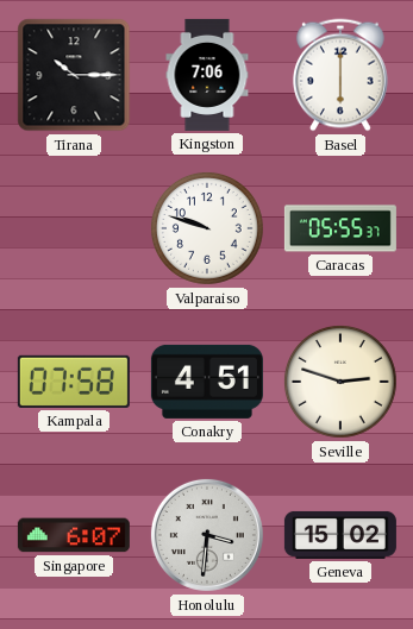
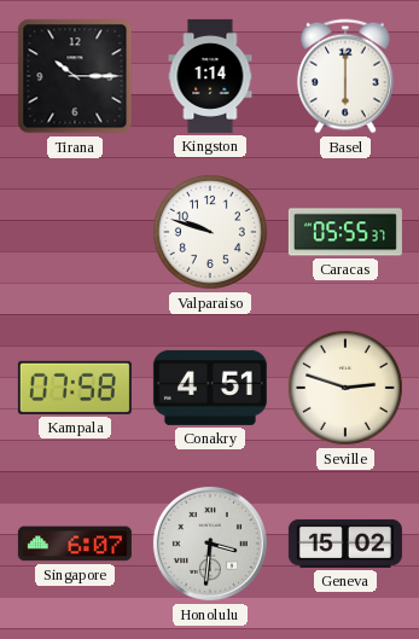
Kingston: 7:06 -> 1:14 (210, 76)
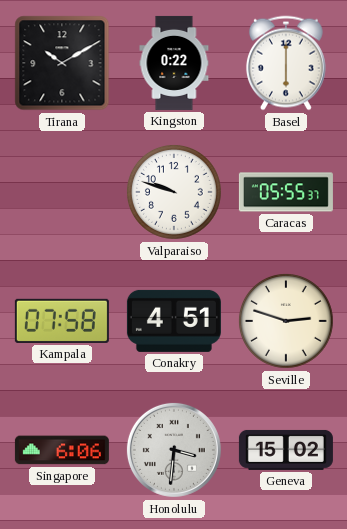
Tirana: 10:15 -> 10:10 (62, 63)
Kingston: 1:14 -> 0:22 (174, 63)
Singapore: 6:07 -> 6:06 (62, 450)
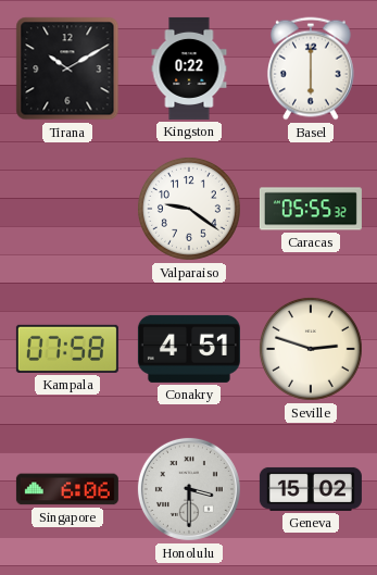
Valparaiso: 9:48 -> 9:21 (189, 209)
Caracas: 05:55:37 -> 05:55:32 (311, 209)
Honolulu: 3:31 -> 3:30 (189, 489)
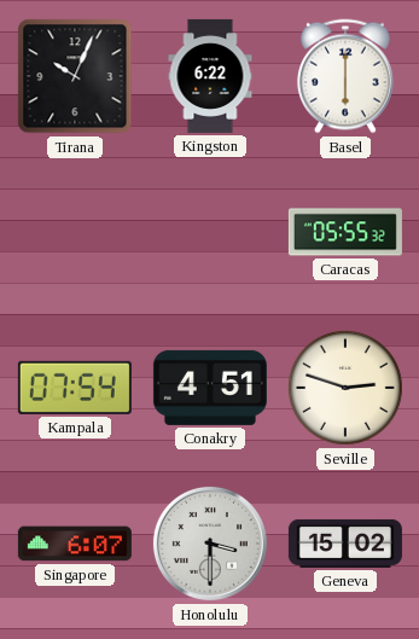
Tirana: 10:10 -> 10:04 (75, 76)
Kingston: 0:22 -> 6:22 (210, 76)
Valparaiso: 9:21 -> none (189, 209)
Kampala: 07:58 -> 07:54 (75, 388)
Singapore: 6:06 -> 6:07 (75, 544)
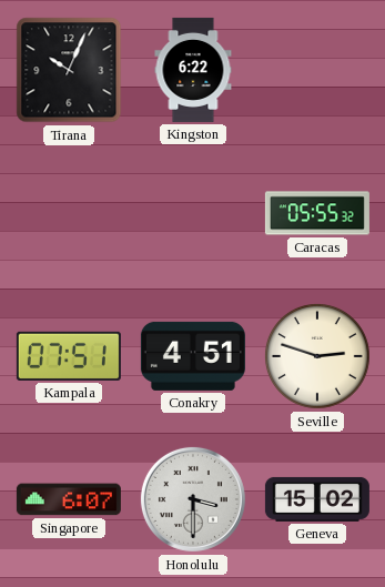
Basel: 6:00 -> none (345, 76)
Kampala: 07:54 -> 07:51 (69, 356)
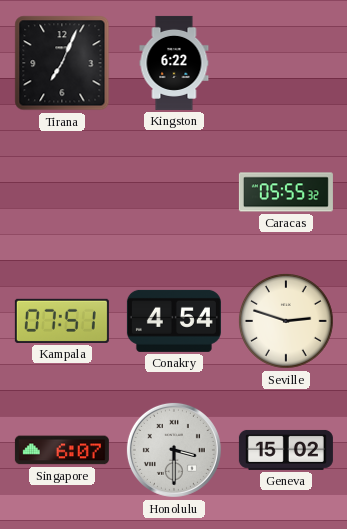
Tirana: 10:04 -> 7:04 (62, 63)
Conakry: 4:51 -> 4:54 (174, 321)
